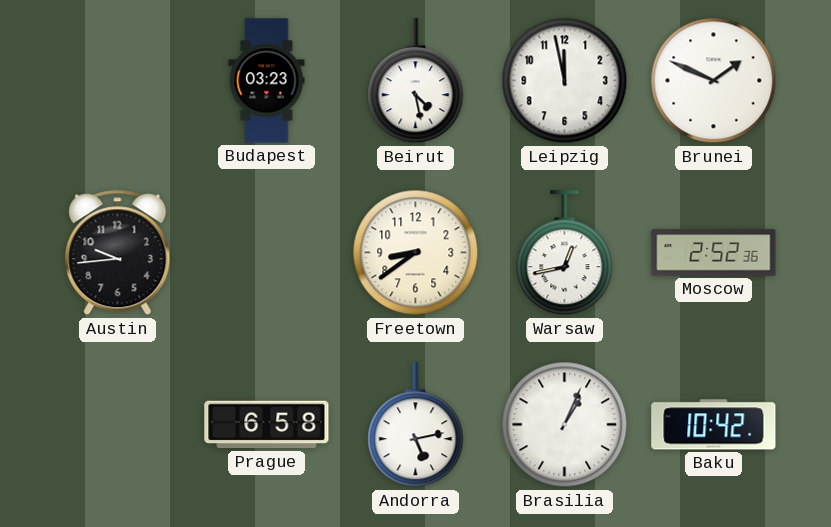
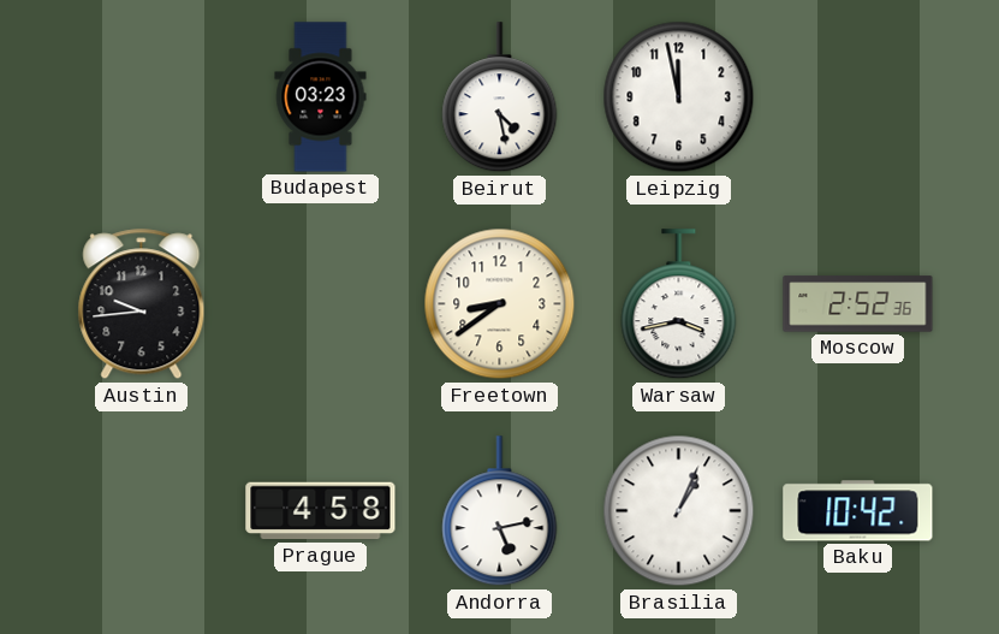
Brunei: 1:49 -> none (714, 81)
Warsaw: 12:43 -> 3:43 (679, 304)
Prague: 6:58 -> 4:58 (321, 511)
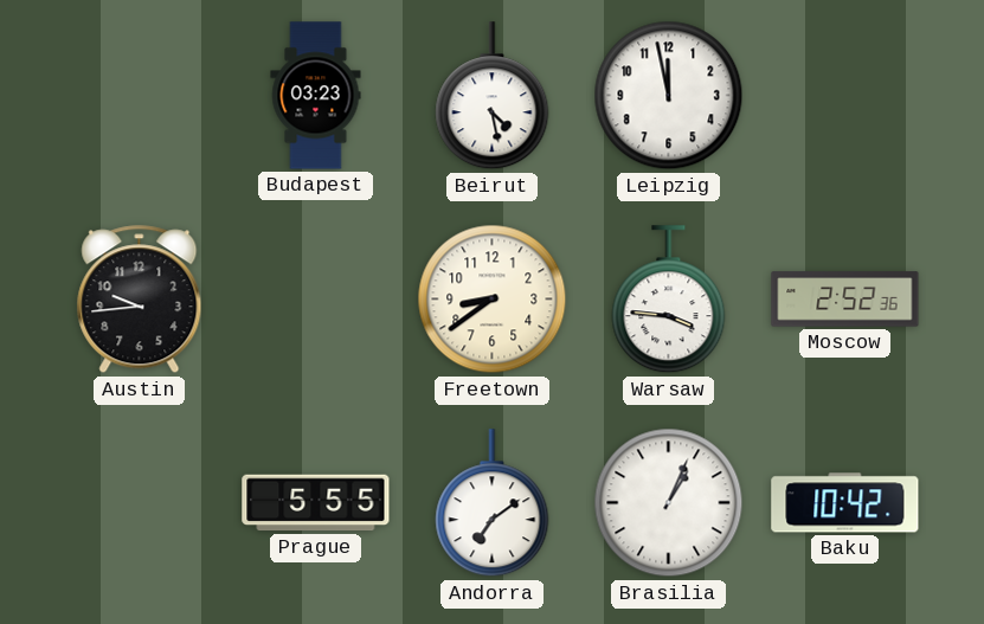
Warsaw: 3:43 -> 3:46 (669, 300)
Prague: 4:58 -> 5:55 (316, 503)
Andorra: 5:13 -> 7:09 (493, 503)
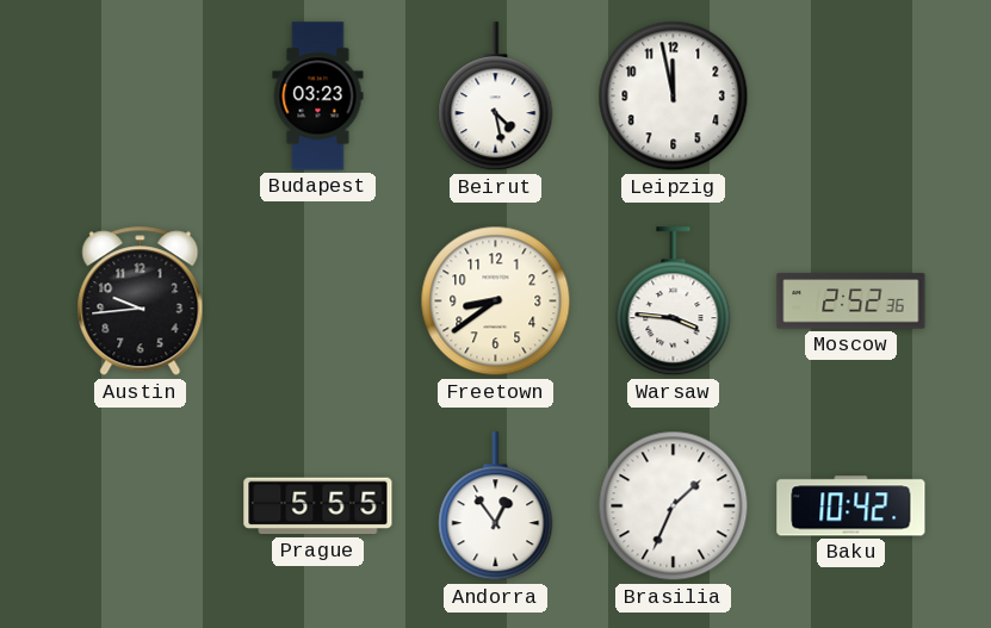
Andorra: 7:09 -> 12:54 (496, 506)
Brasilia: 1:04 -> 1:34 (674, 506)
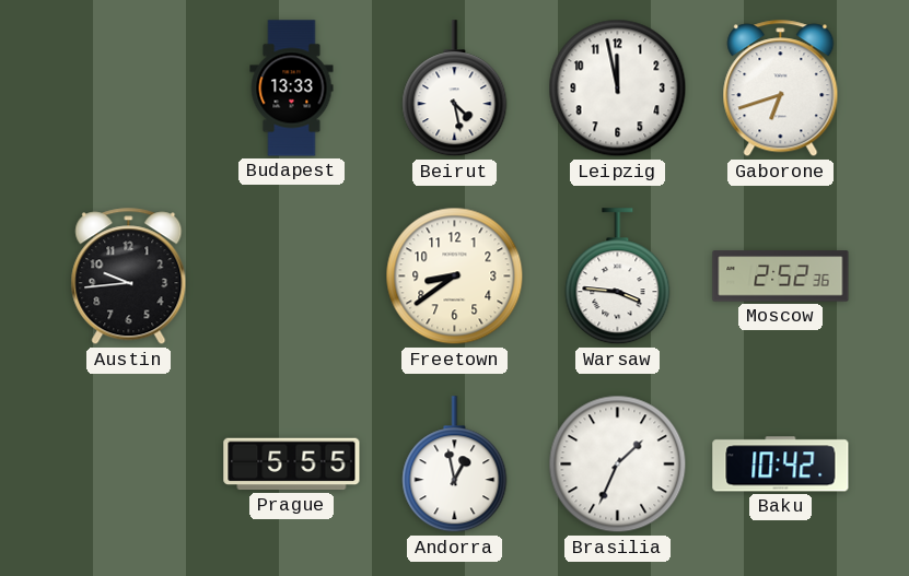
Budapest: 03:23 -> 13:33 (292, 89)
Gaborone: none -> 6:42 (781, 89)
Andorra: 12:54 -> 12:58 (455, 465)
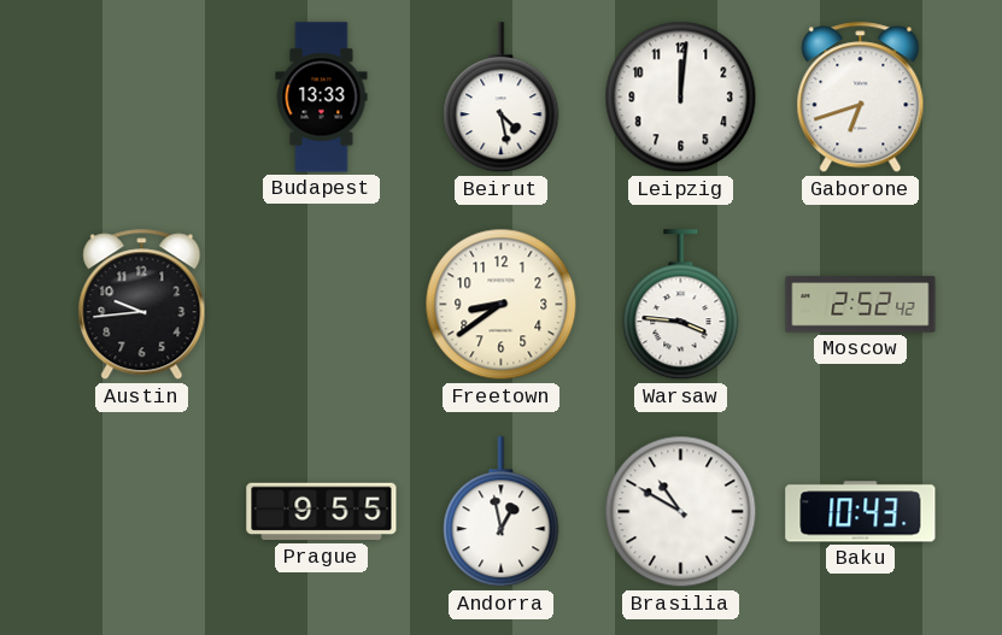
Leipzig: 11:58 -> 12:01 (681, 98)
Moscow: 2:52:36 -> 2:52:42 (861, 305)
Prague: 5:55 -> 9:55 (322, 512)
Brasilia: 1:34 -> 10:50 (681, 512)
Baku: 10:42 -> 10:43 (861, 512)
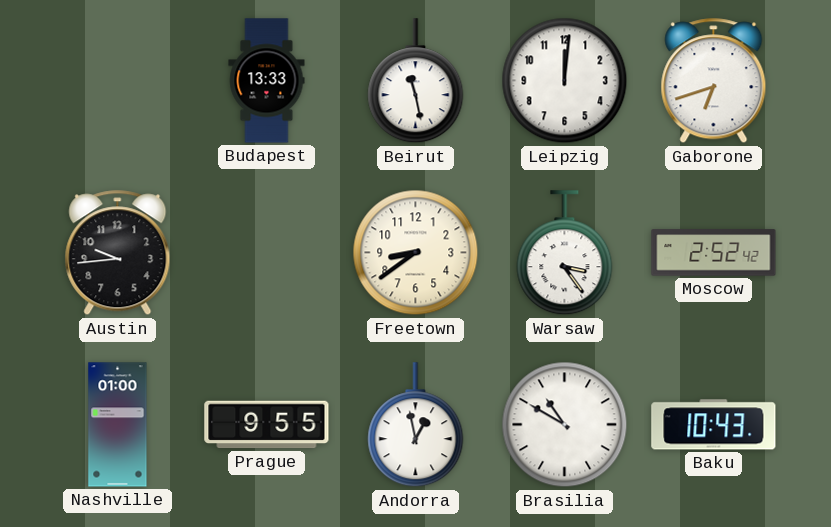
Beirut: 4:28 -> 11:28 (416, 81)
Warsaw: 3:46 -> 3:24 (565, 253)
Nashville: none -> 01:00 (118, 425)
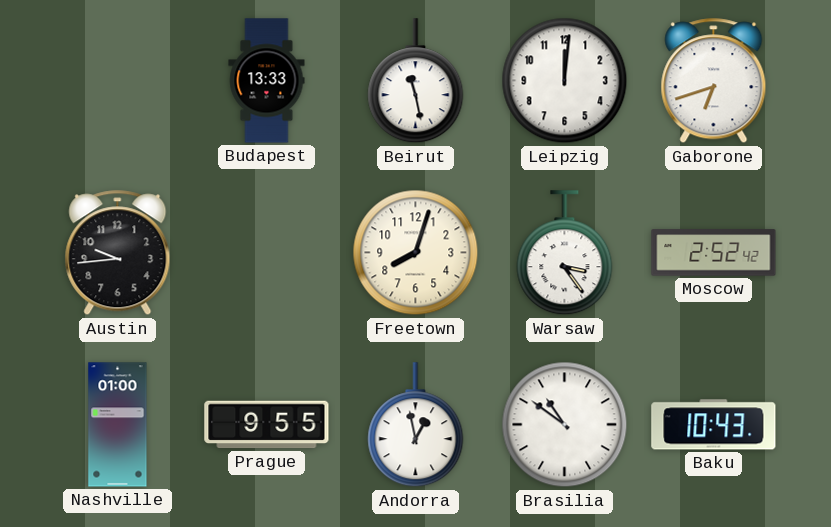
Freetown: 8:39 -> 8:03 (416, 253)
Brasilia: 10:50 -> 10:51 (565, 425)
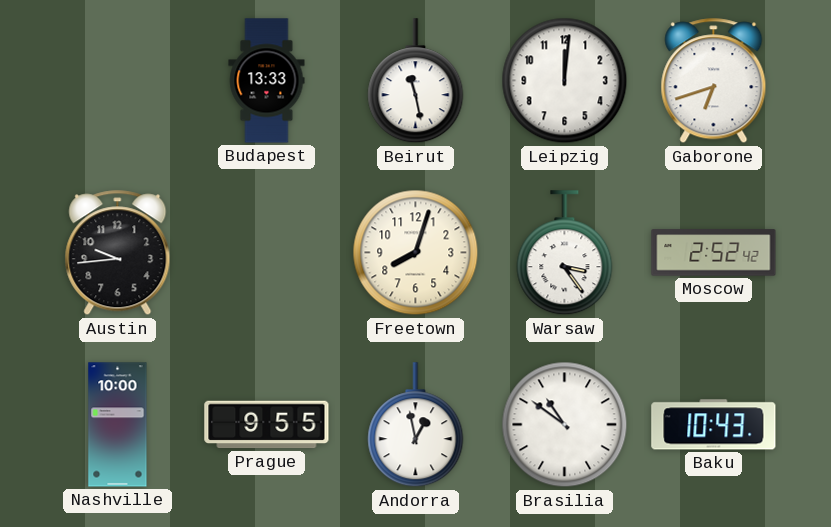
Nashville: 01:00 -> 10:00 (118, 425)
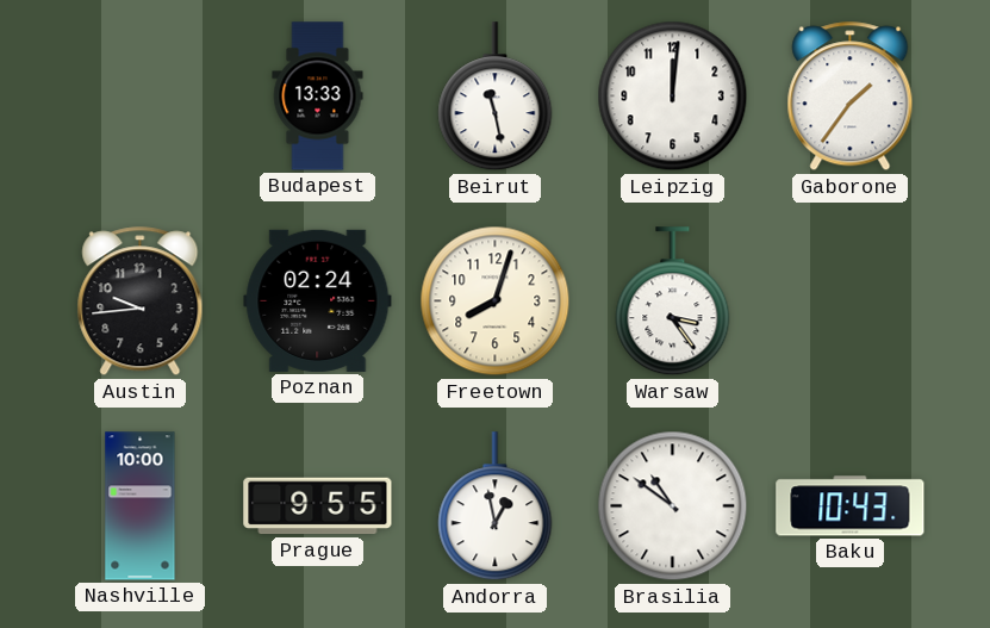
Gaborone: 6:42 -> 1:36 (851, 97)
Poznan: none -> 02:24 (318, 300)
Moscow: 2:52 -> none (714, 253)
